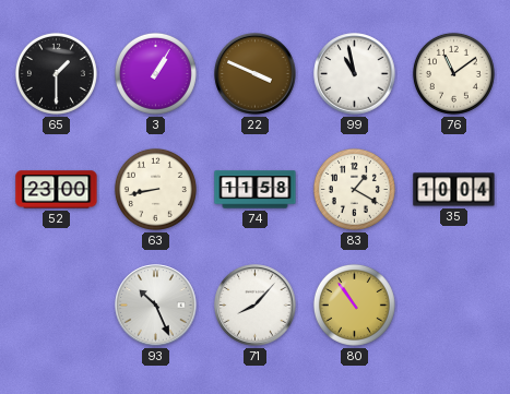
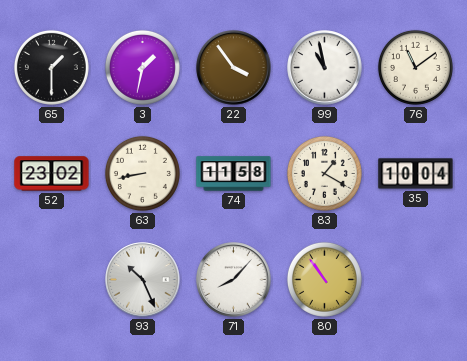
3: 1:05 -> 1:32 (142, 67)
22: 3:49 -> 3:54 (234, 68)
52: 23:00 -> 23:02 (52, 174)
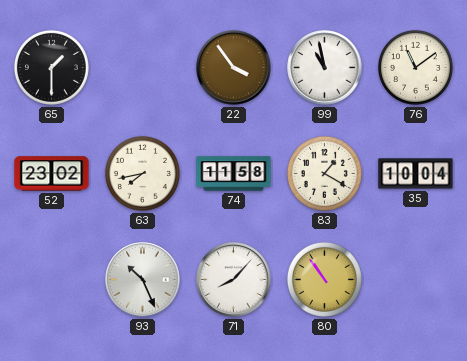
3: 1:32 -> none (142, 67)
63: 8:43 -> 7:43 (142, 173)
